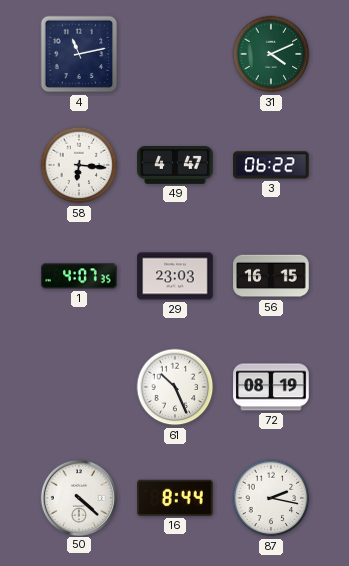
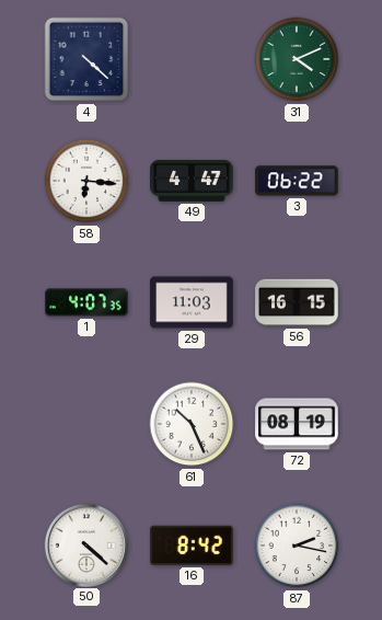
4: 11:13 -> 4:22 (86, 59)
29: 23:03 -> 11:03 (192, 302)
16: 8:44 -> 8:42 (193, 546)
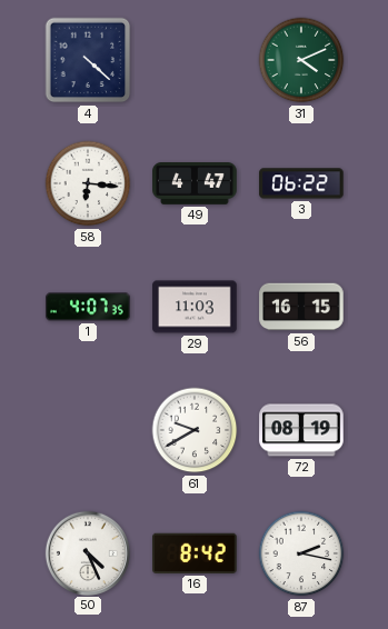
61: 10:26 -> 9:40 (195, 430)
50: 4:22 -> 4:26 (87, 552)
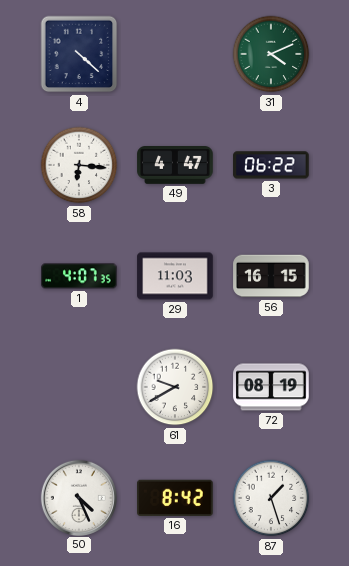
87: 2:17 -> 1:27 (271, 498)
